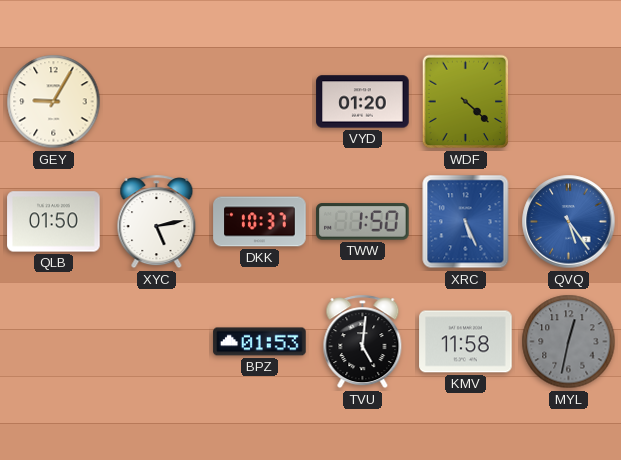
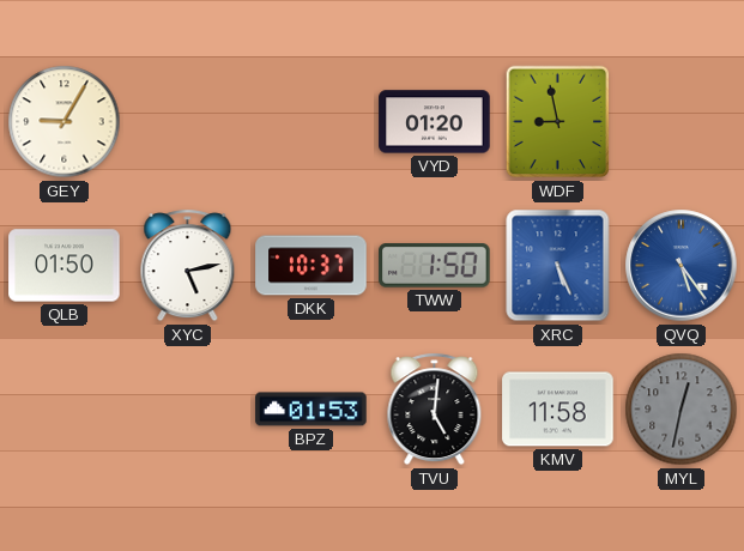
WDF: 4:22 -> 8:58 (558, 122)
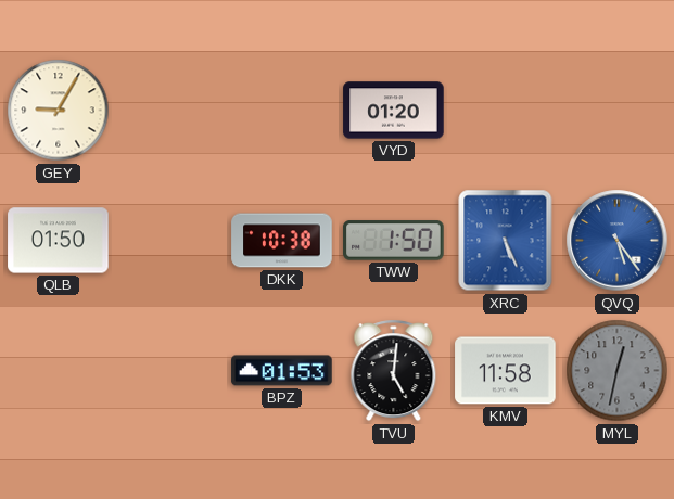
WDF: 8:58 -> none (558, 122)
XYC: 5:13 -> none (188, 266)
DKK: 10:37 -> 10:38 (282, 241)
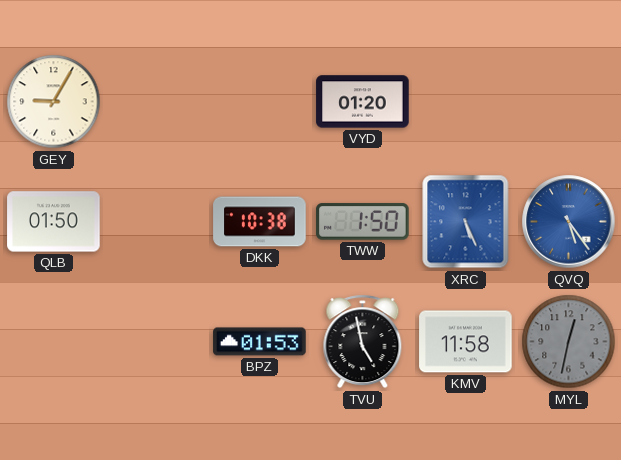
TVU: 5:01 -> 4:58 (363, 342)
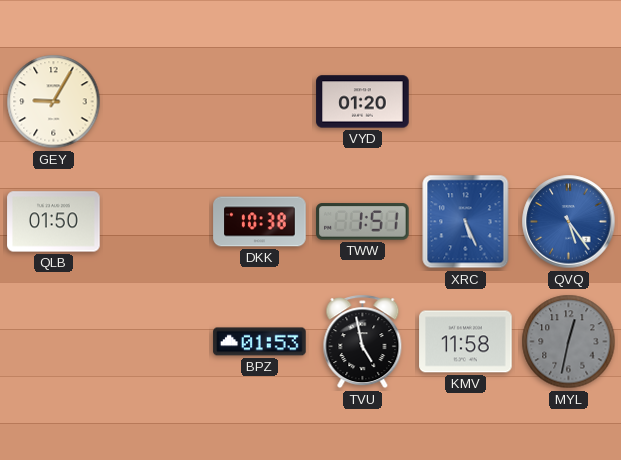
TWW: 1:50 -> 1:51 (363, 222)
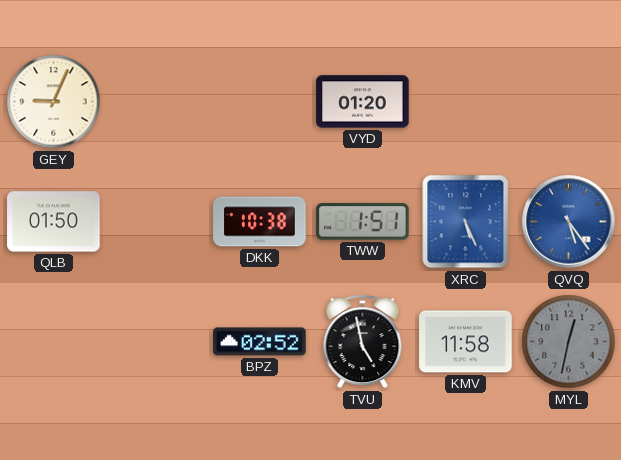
GEY: 9:05 -> 9:04 (54, 102)
BPZ: 01:53 -> 02:52 (260, 342)
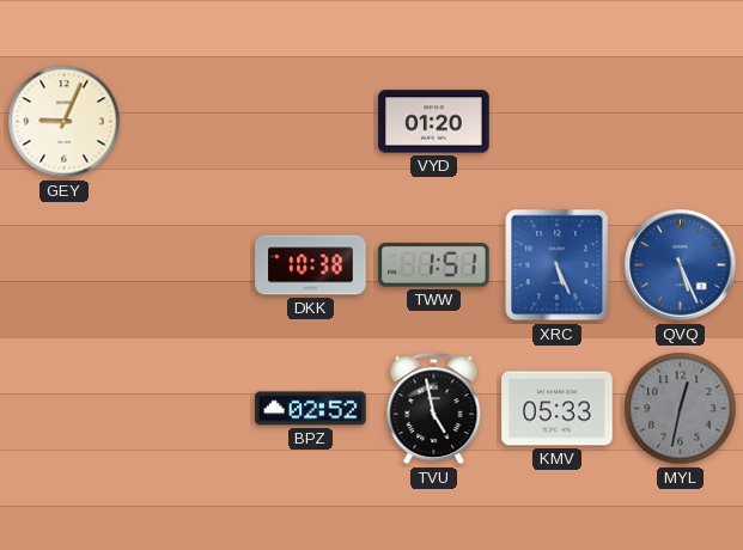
QLB: 01:50 -> none (54, 222)
QVQ: 5:24 -> 5:26 (681, 265)
KMV: 11:58 -> 05:33 (558, 409)
